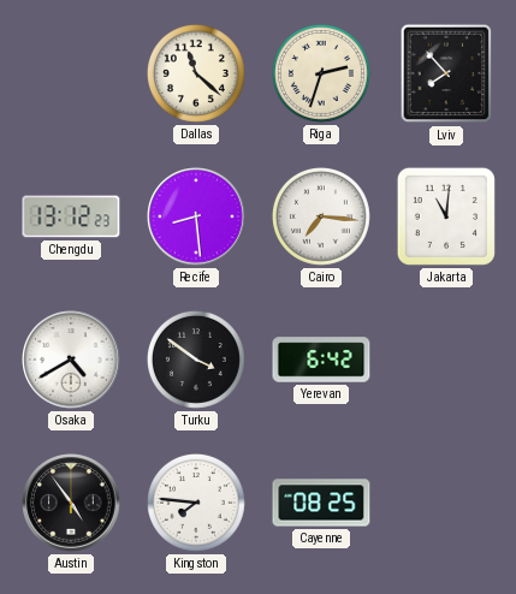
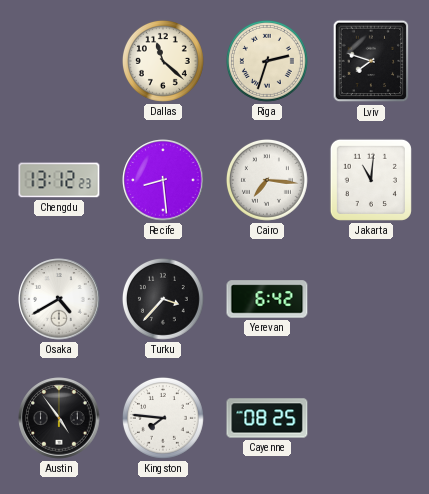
Lviv: 7:53 -> 7:48 (371, 61)
Turku: 3:51 -> 3:37 (163, 299)
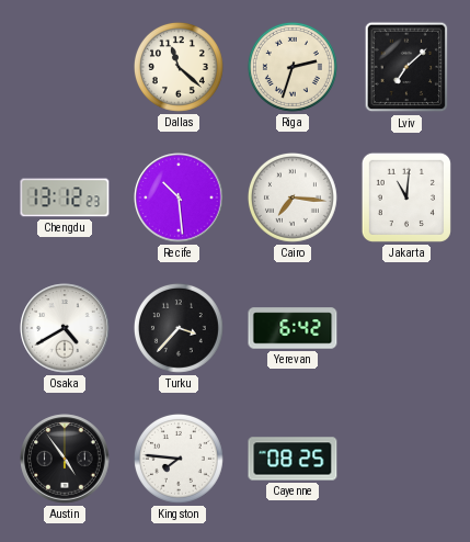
Lviv: 7:48 -> 7:08 (406, 67)
Recife: 8:29 -> 10:29 (179, 197)
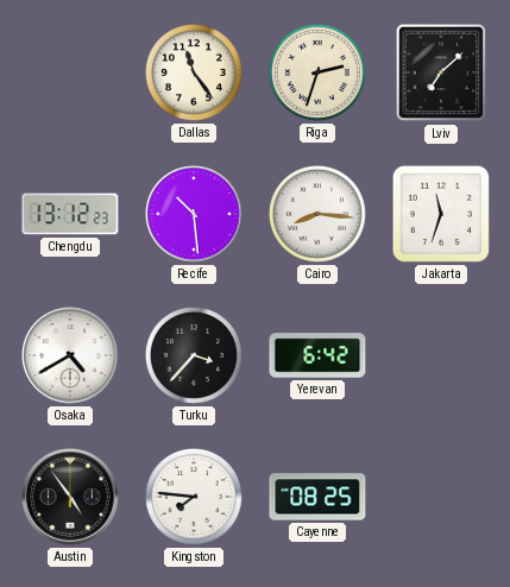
Dallas: 11:22 -> 11:24 (194, 72)
Cairo: 7:16 -> 8:16 (317, 214)
Jakarta: 11:01 -> 11:33 (441, 214)
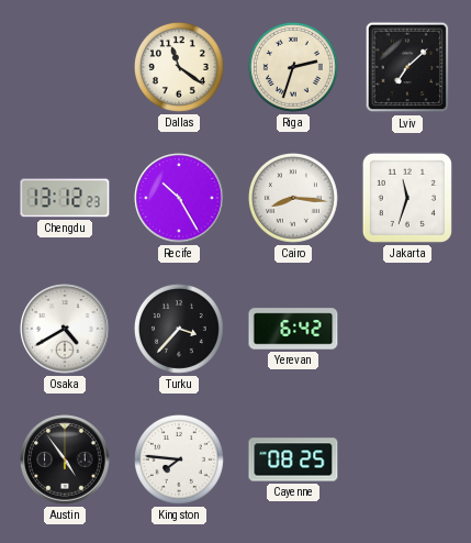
Dallas: 11:24 -> 11:21 (179, 67)
Recife: 10:29 -> 10:25 (179, 198)
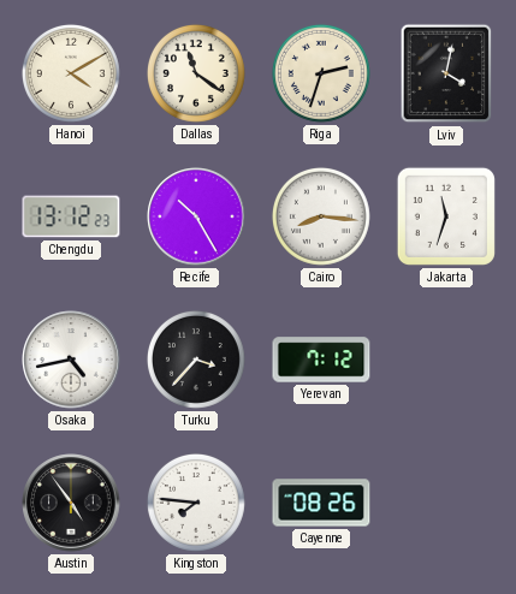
Hanoi: none -> 4:10 (71, 73)
Lviv: 7:08 -> 4:02 (446, 73)
Osaka: 4:40 -> 4:43 (71, 360)
Yerevan: 6:42 -> 7:12 (321, 360)
Cayenne: 08:25 -> 08:26 (321, 503)
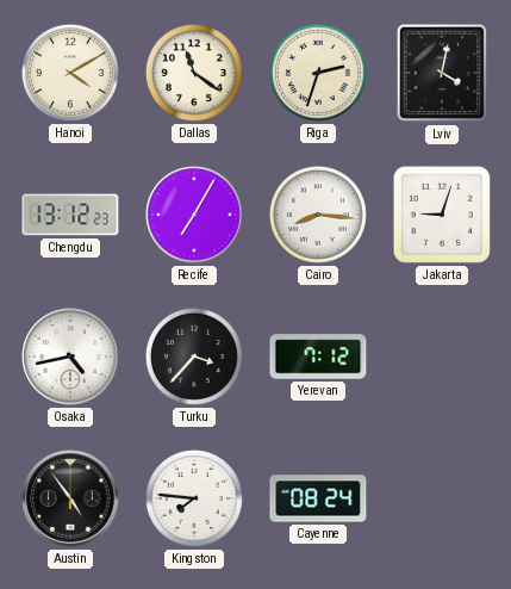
Recife: 10:25 -> 7:05 (194, 215)
Jakarta: 11:33 -> 9:03 (442, 215)
Cayenne: 08:26 -> 08:24 (318, 498)
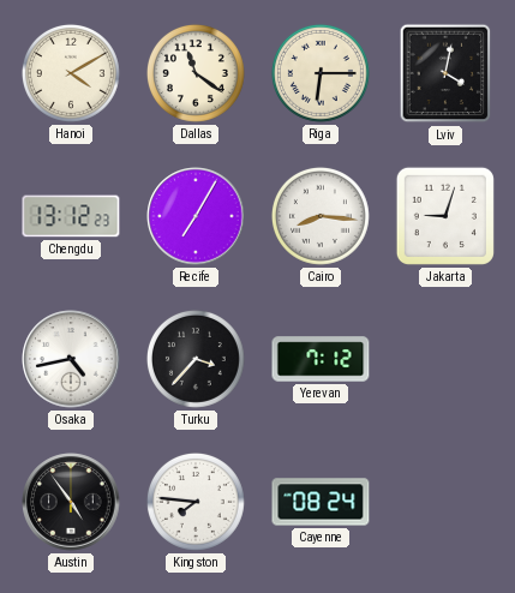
Riga: 2:33 -> 6:15 (321, 73)
